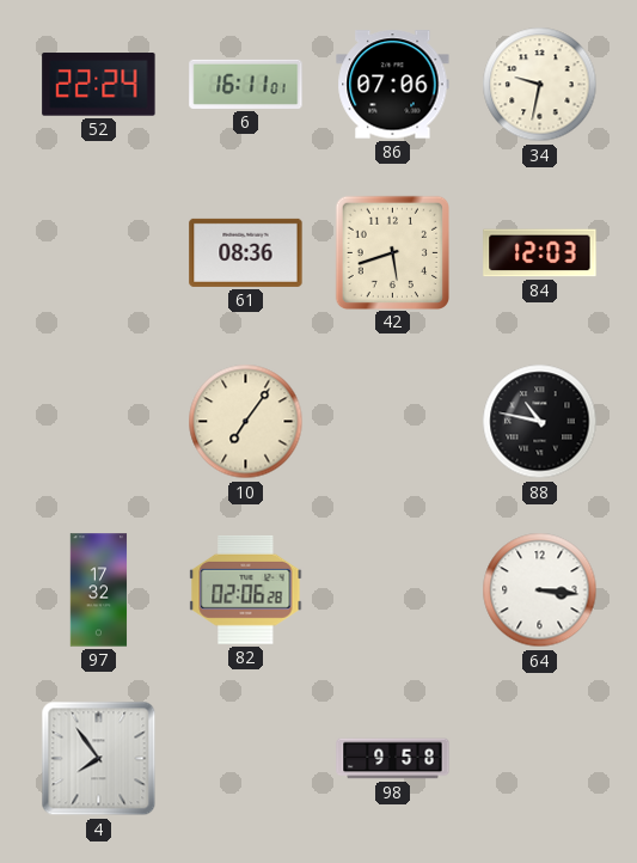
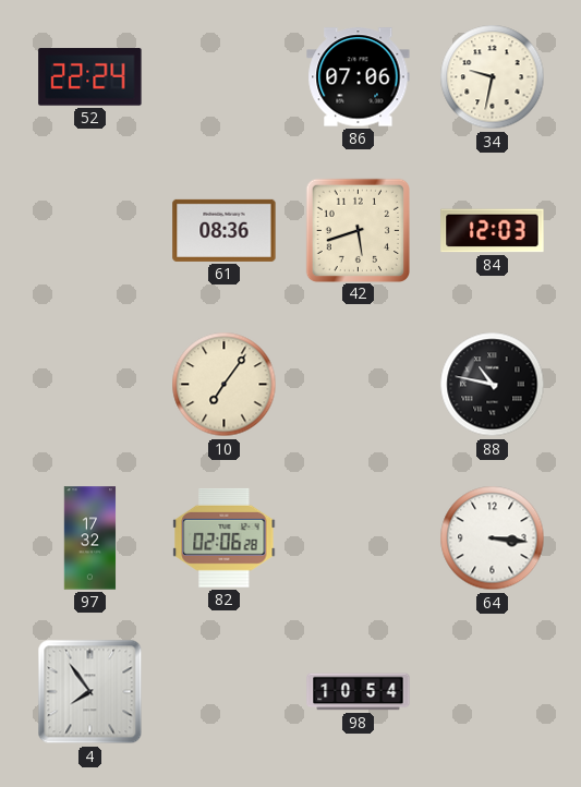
6: 16:11 -> none (246, 84)
98: 9:58 -> 10:54 (359, 692)
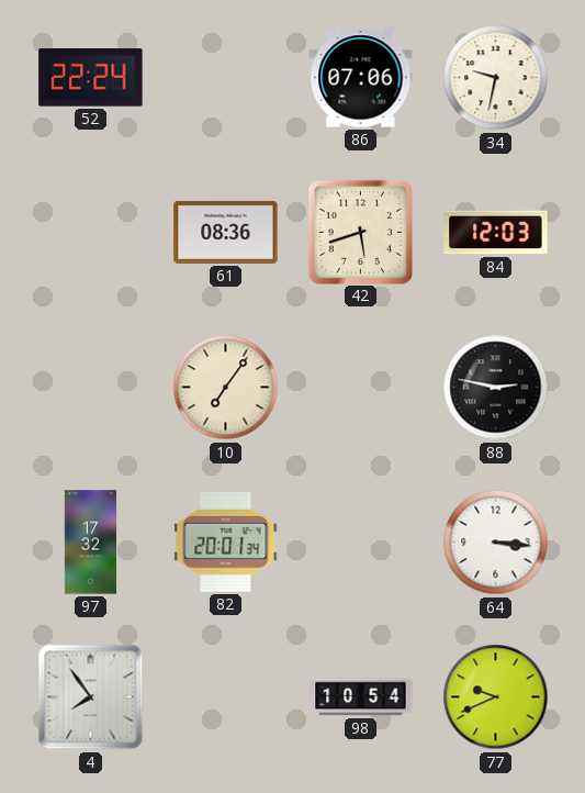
88: 10:47 -> 2:47 (496, 388)
82: 02:06 -> 20:01 (226, 541)
77: none -> 9:41 (496, 697)
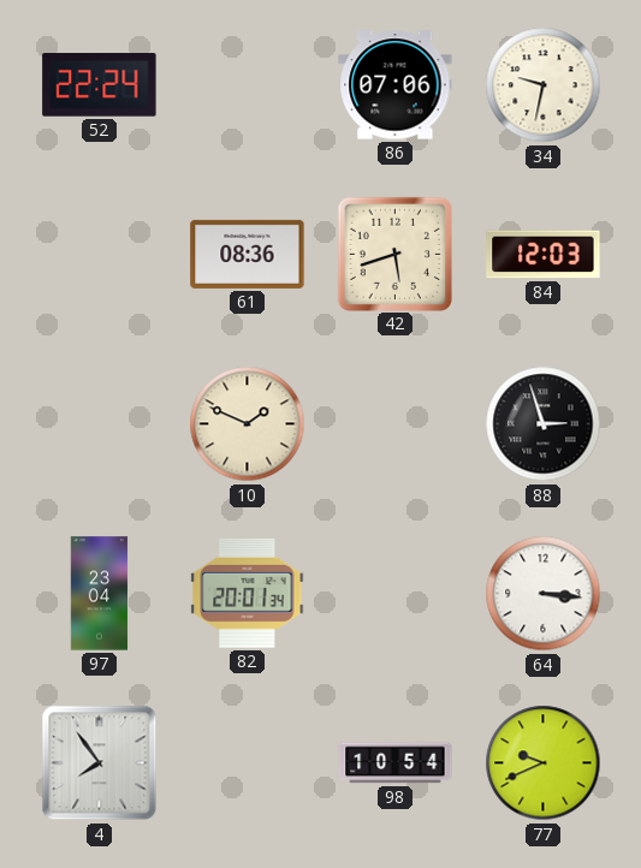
10: 7:06 -> 1:49 (248, 424)
88: 2:47 -> 2:57 (544, 424)
97: 17:32 -> 23:04 (100, 594)
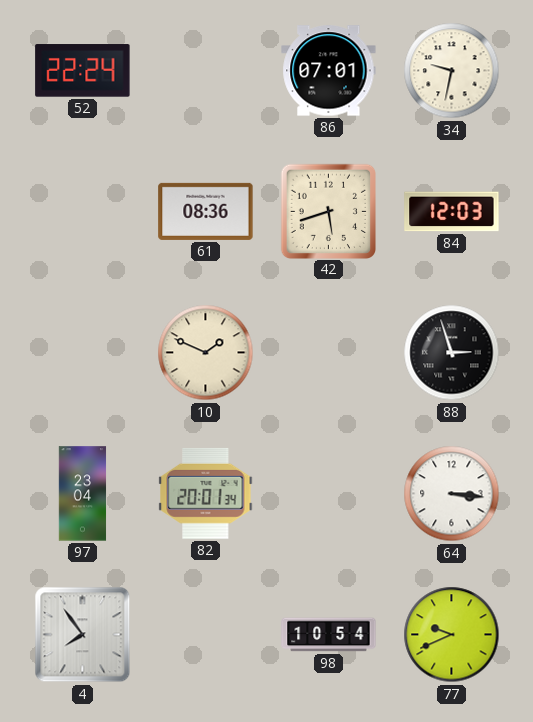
86: 07:06 -> 07:01 (329, 71)
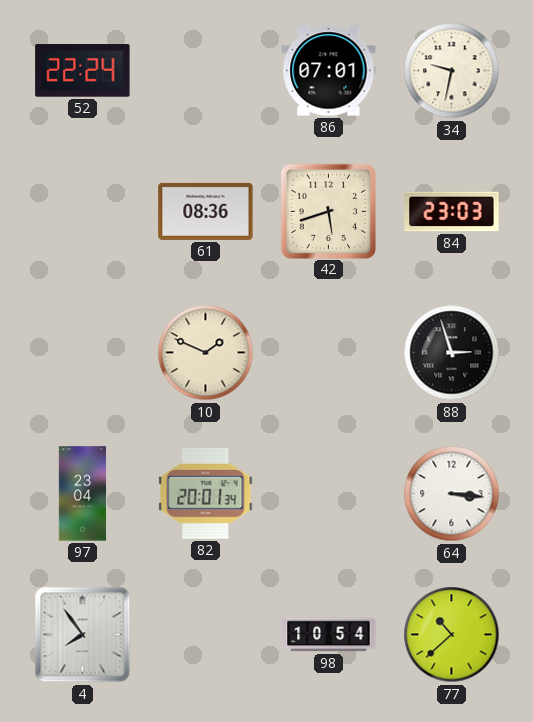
84: 12:03 -> 23:03 (452, 212)
77: 9:41 -> 10:38 (452, 635)
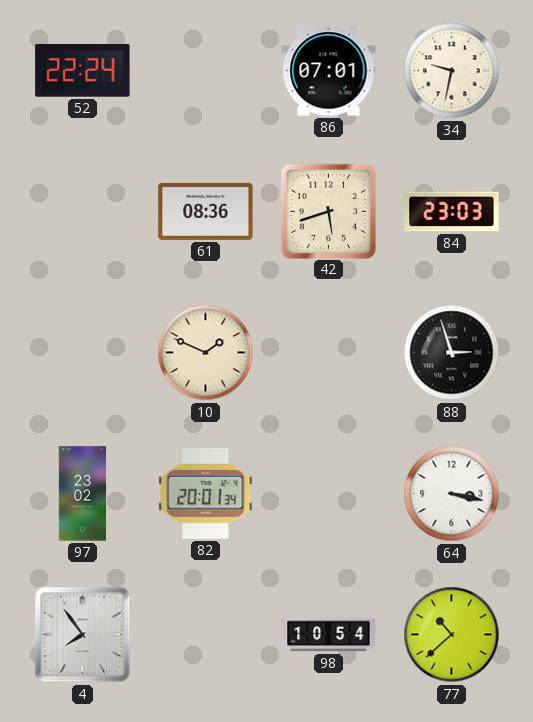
97: 23:04 -> 23:02 (83, 494)
64: 3:16 -> 3:17 (452, 494)
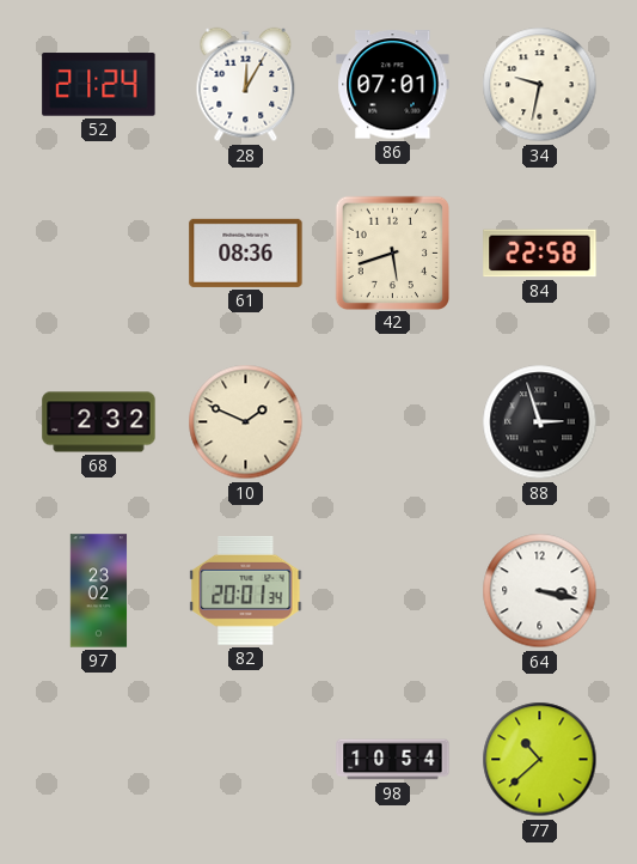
52: 22:24 -> 21:24 (99, 85)
28: none -> 12:05 (246, 85)
84: 23:03 -> 22:58 (540, 254)
68: none -> 2:32 (99, 422)
4: 7:54 -> none (83, 635)
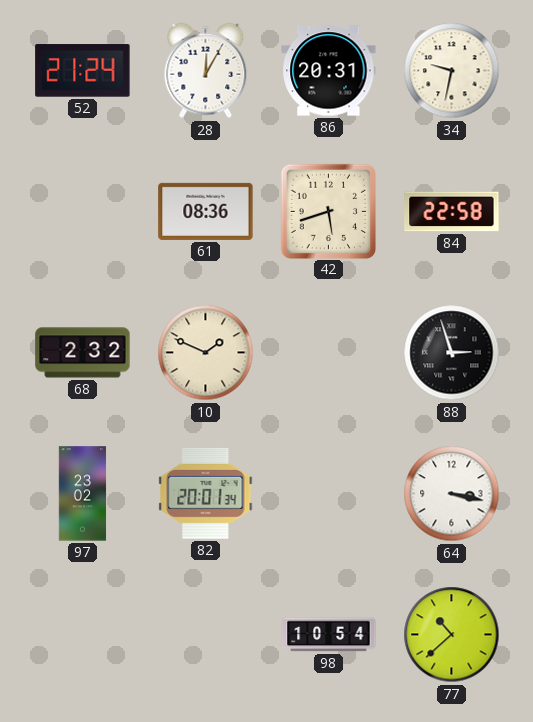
86: 07:01 -> 20:31 (329, 71)
